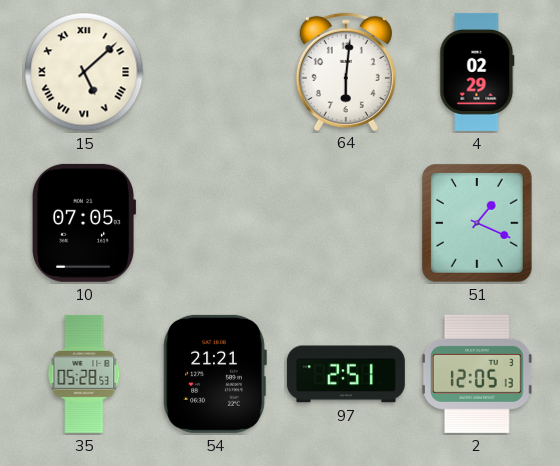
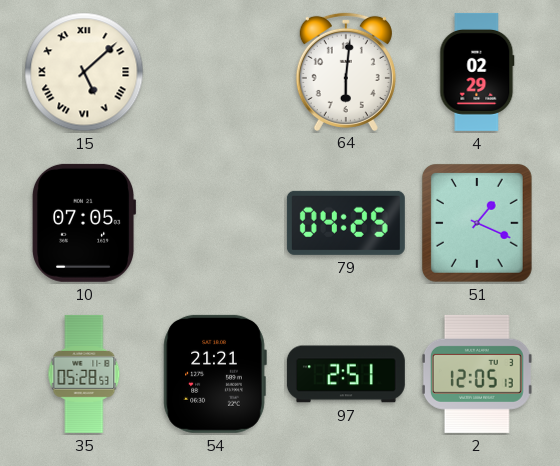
79: none -> 04:25 (346, 223)
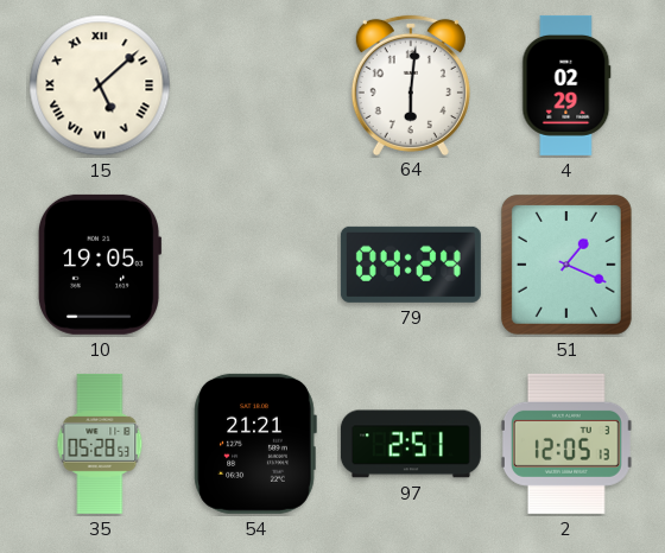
10: 07:05 -> 19:05 (101, 265)
79: 04:25 -> 04:24 (411, 265)
